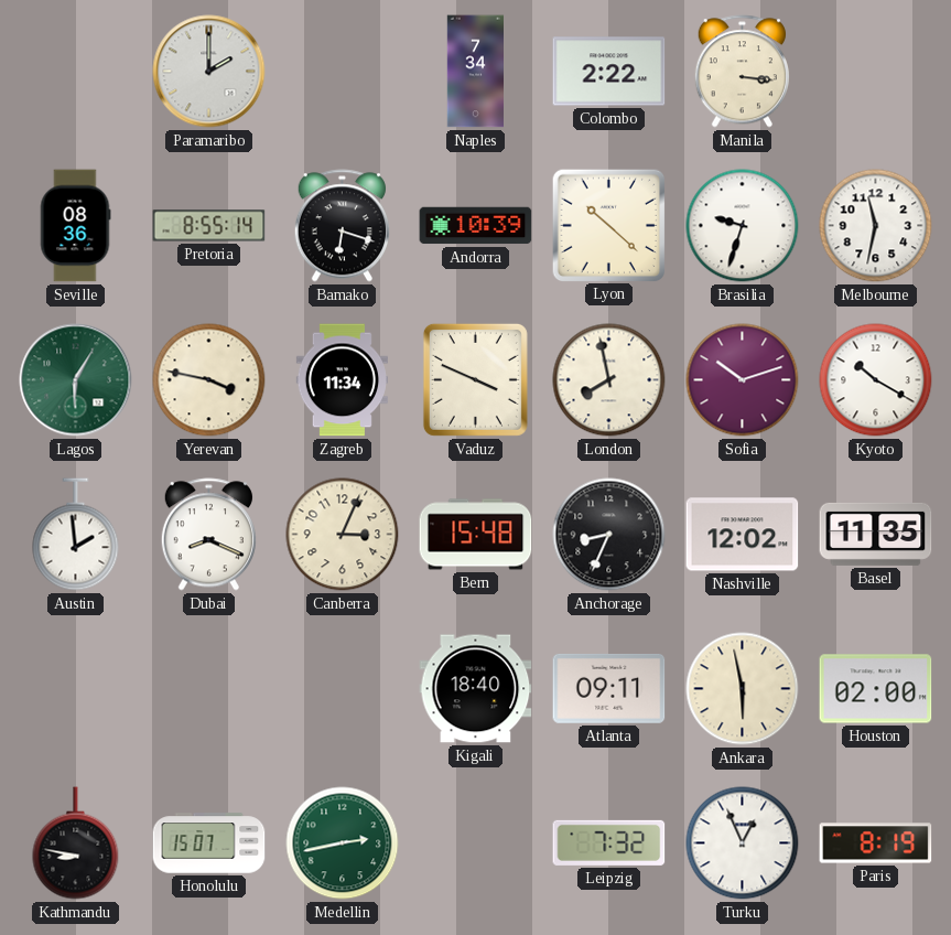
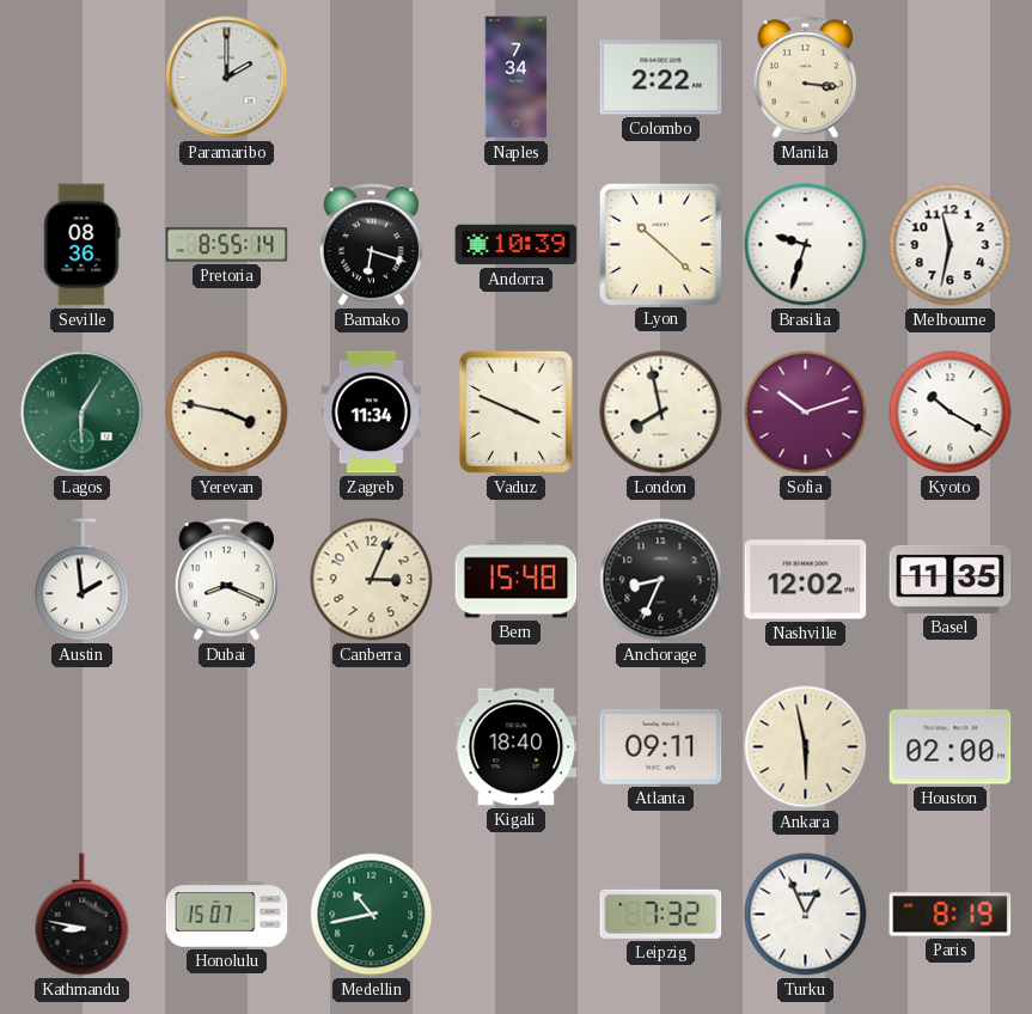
Medellin: 2:43 -> 10:43 (372, 915)
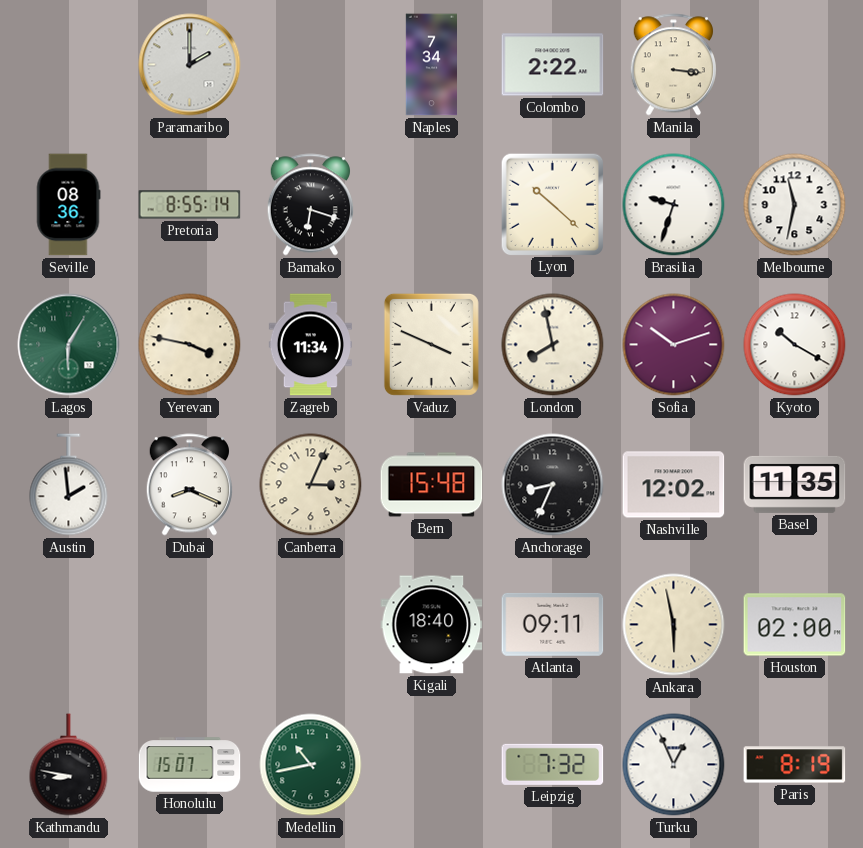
Andorra: 10:39 -> none (517, 245)
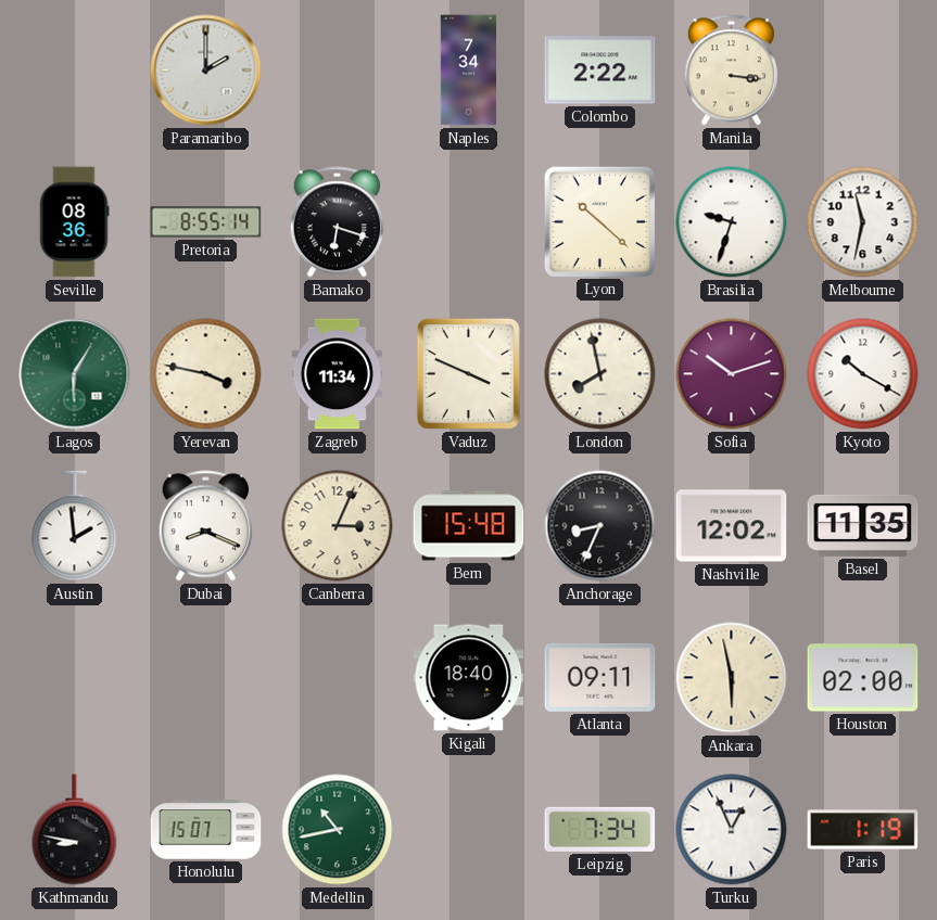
Leipzig: 7:32 -> 7:34 (600, 829)
Paris: 8:19 -> 1:19 (863, 830)
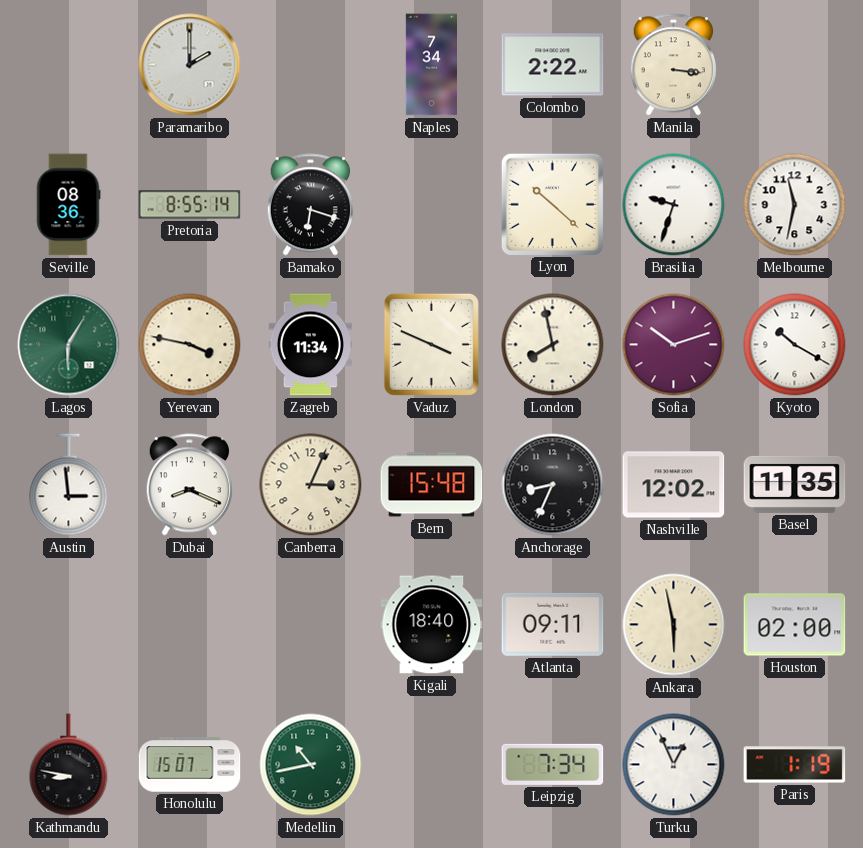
Austin: 1:59 -> 2:59 (69, 485)
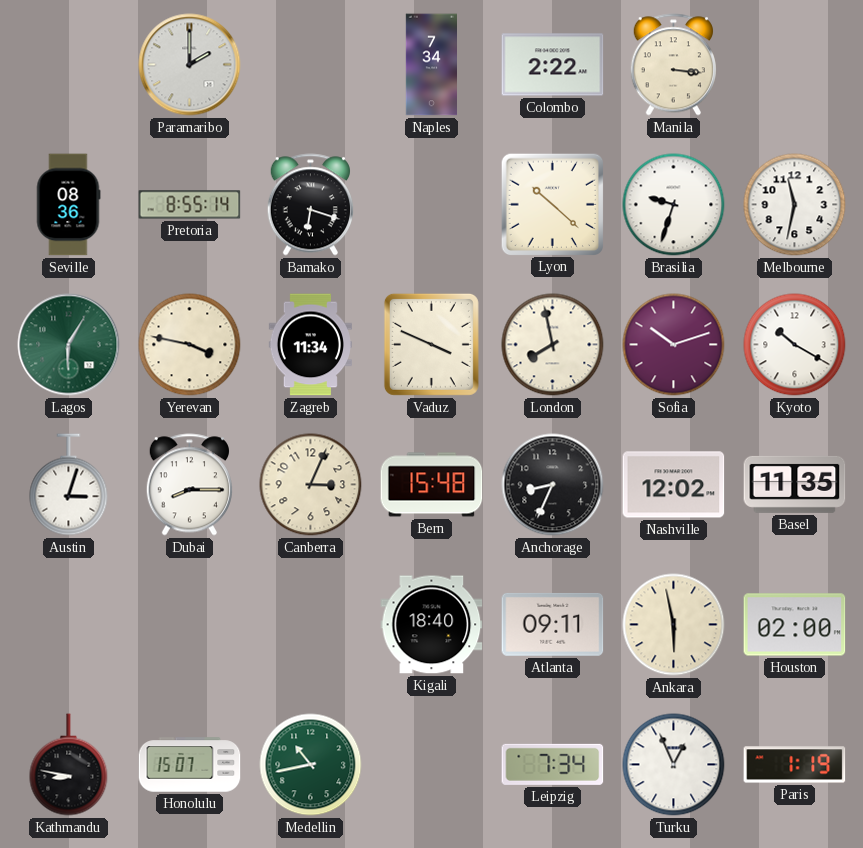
Austin: 2:59 -> 3:03 (69, 485)
Dubai: 8:19 -> 8:15 (189, 485)
